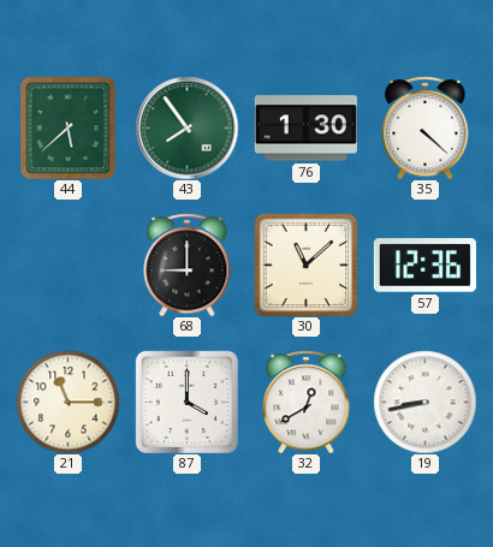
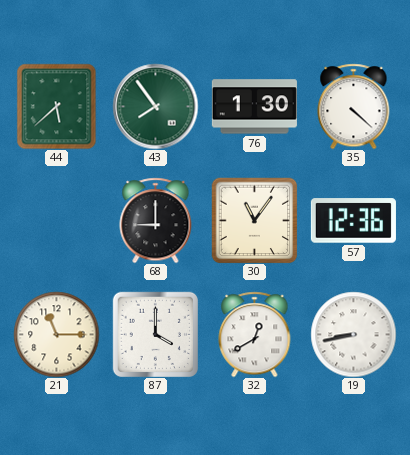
30: 11:08 -> 11:06 (254, 220)
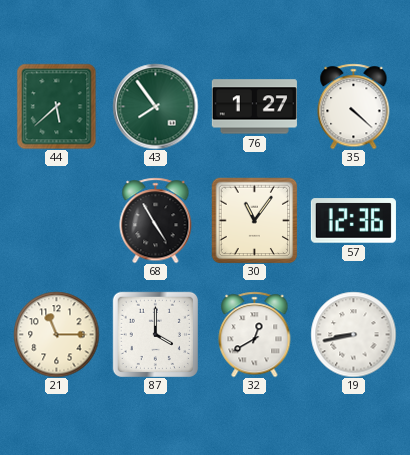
76: 1:30 -> 1:27 (254, 107)
68: 9:00 -> 4:55 (156, 220)
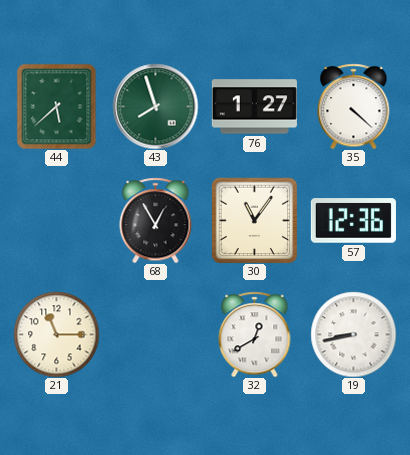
43: 7:54 -> 7:57 (155, 106)
68: 4:55 -> 12:55 (156, 220)
87: 4:00 -> none (155, 334)
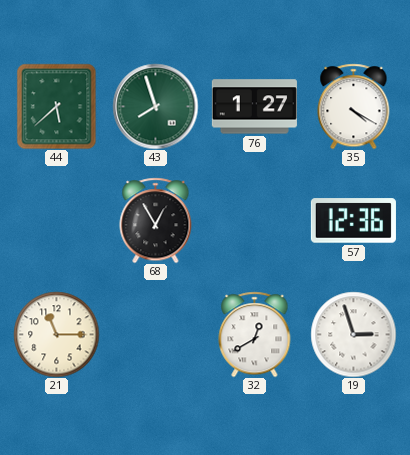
35: 4:22 -> 4:20 (354, 106)
30: 11:06 -> none (254, 220)
19: 8:43 -> 2:57 (353, 334)
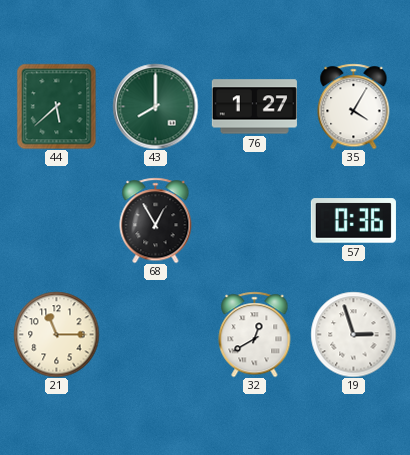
43: 7:57 -> 8:00 (155, 106)
35: 4:20 -> 4:05 (354, 106)
57: 12:36 -> 0:36 (353, 221)
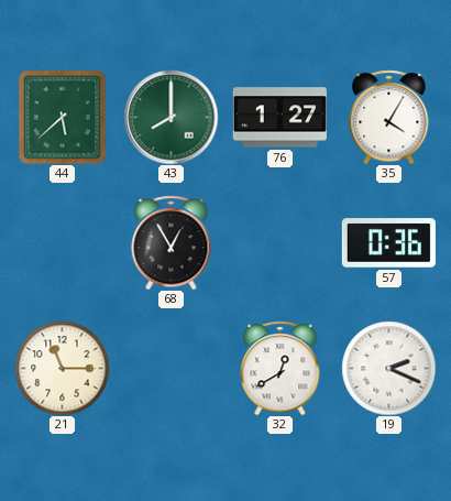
19: 2:57 -> 2:19 (388, 368)
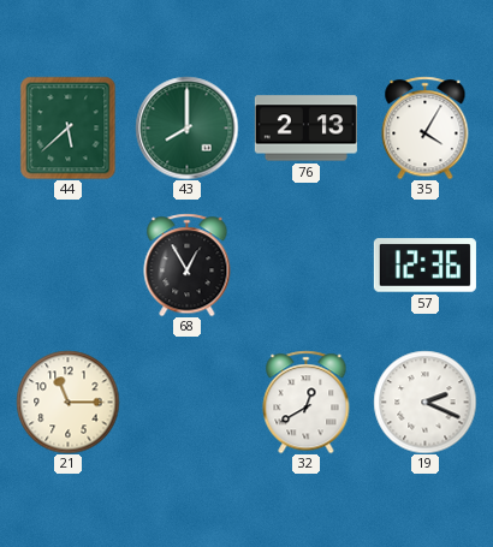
76: 1:27 -> 2:13 (305, 129)
57: 0:36 -> 12:36 (424, 266)
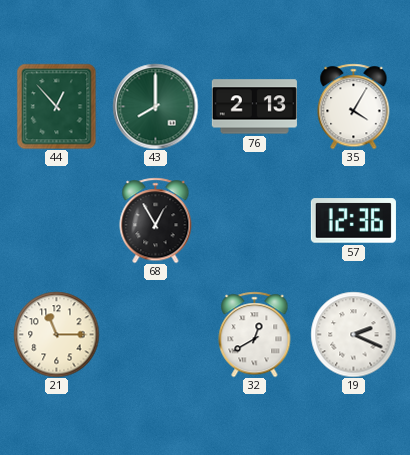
44: 5:38 -> 12:53 (57, 106)
